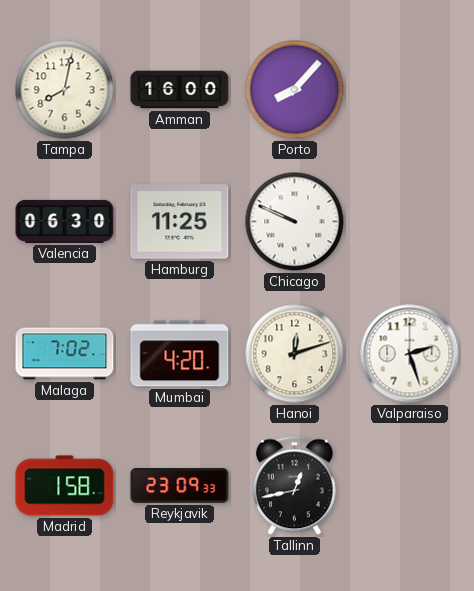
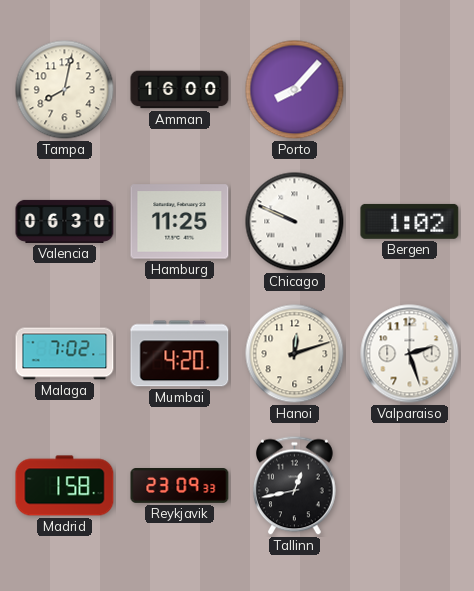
Bergen: none -> 1:02 (410, 221)
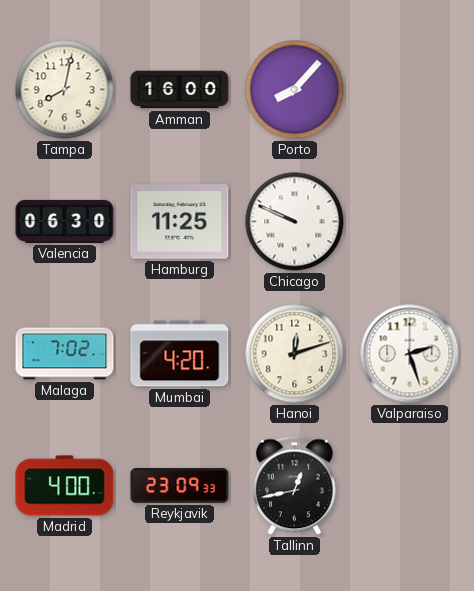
Bergen: 1:02 -> none (410, 221)
Madrid: 1:58 -> 4:00 (65, 486)
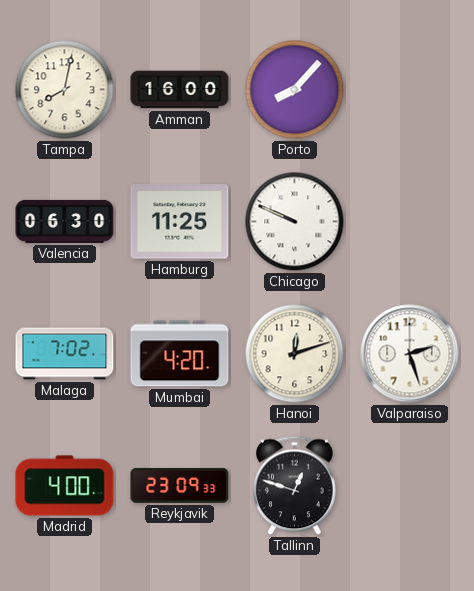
Tallinn: 12:43 -> 12:48 (295, 486)
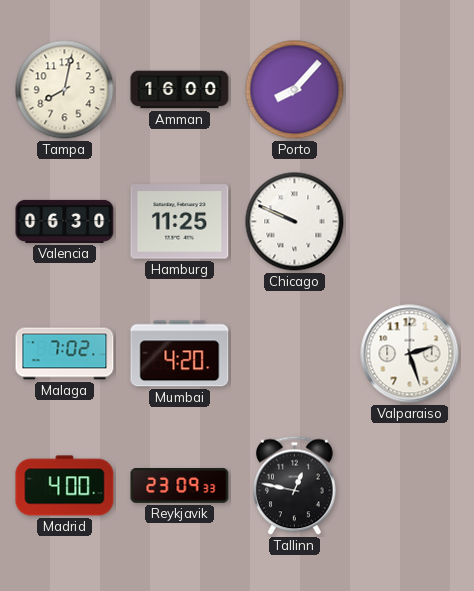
Hanoi: 12:12 -> none (295, 354)
Tallinn: 12:48 -> 12:47 (295, 486)
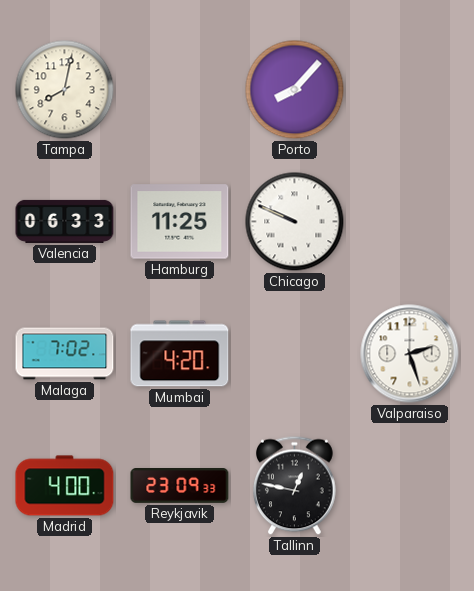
Amman: 16:00 -> none (180, 90)
Valencia: 06:30 -> 06:33 (65, 221)
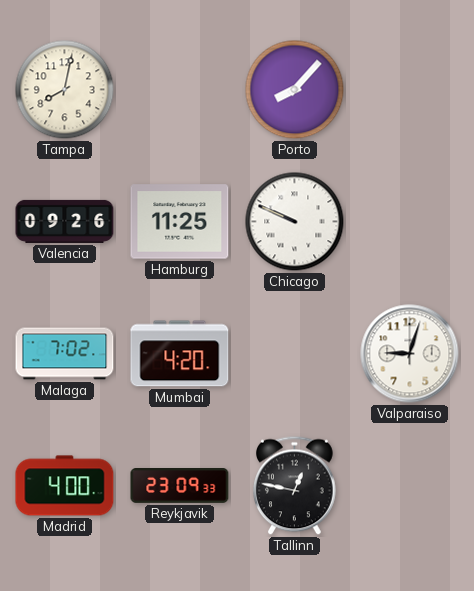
Valencia: 06:33 -> 09:26 (65, 221)
Valparaiso: 2:27 -> 9:03 (410, 354)
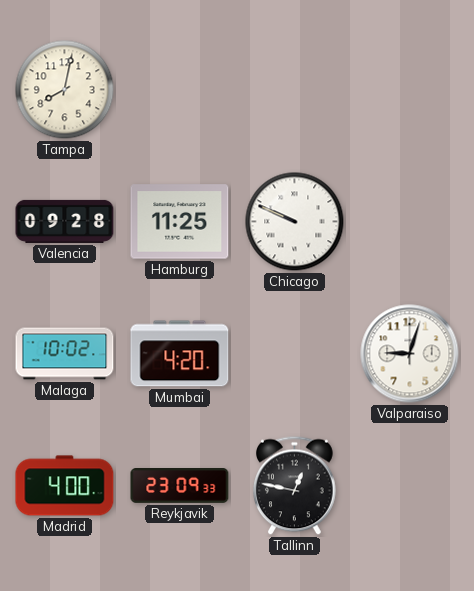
Porto: 8:07 -> none (295, 90)
Valencia: 09:26 -> 09:28 (65, 221)
Malaga: 7:02 -> 10:02 (65, 354)
